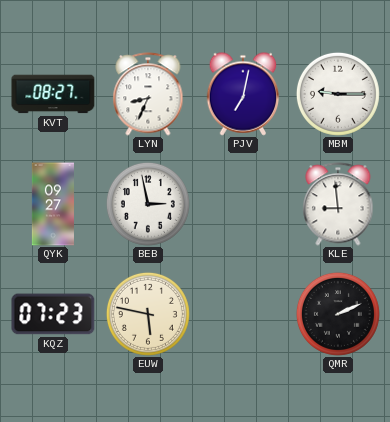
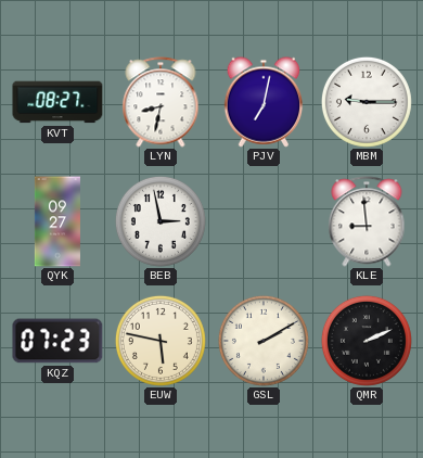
LYN: 8:34 -> 8:32 (161, 102)
GSL: none -> 2:10 (264, 341)
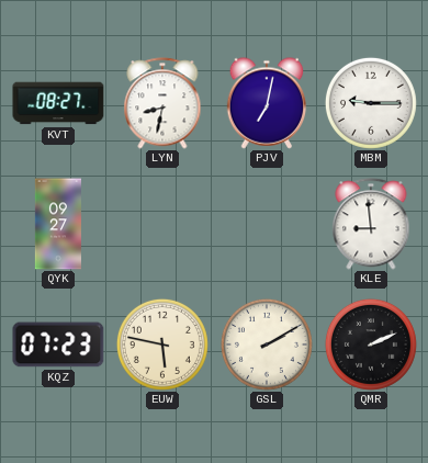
BEB: 2:58 -> none (161, 221)
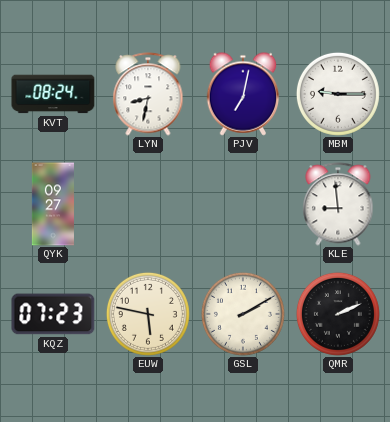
KVT: 08:27 -> 08:24 (53, 94)
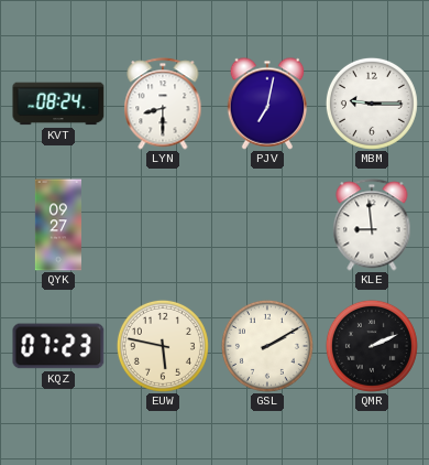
LYN: 8:32 -> 8:30 (163, 104)
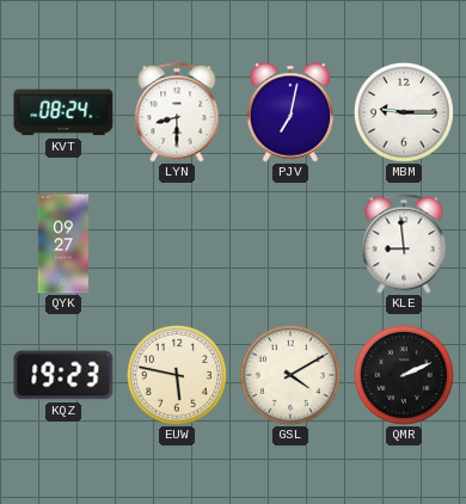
KQZ: 07:23 -> 19:23 (63, 375)
GSL: 2:10 -> 4:10 (290, 375)
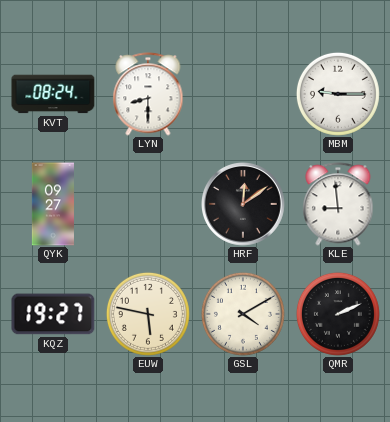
PJV: 7:02 -> none (290, 112)
HRF: none -> 12:09 (244, 205)
KQZ: 19:23 -> 19:27 (53, 314)
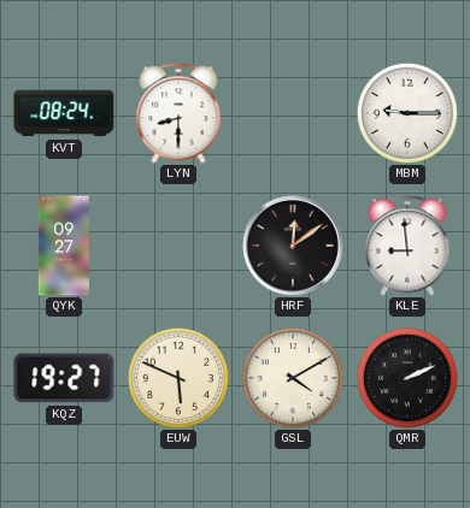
EUW: 5:47 -> 5:49 (178, 378)
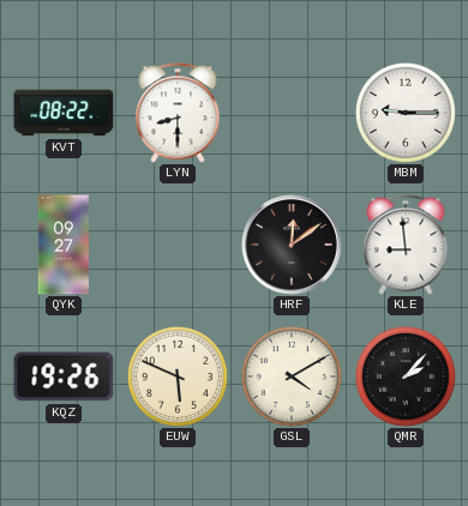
KVT: 08:24 -> 08:22 (64, 113)
KQZ: 19:27 -> 19:26 (64, 377)
QMR: 2:11 -> 2:07 (406, 377)
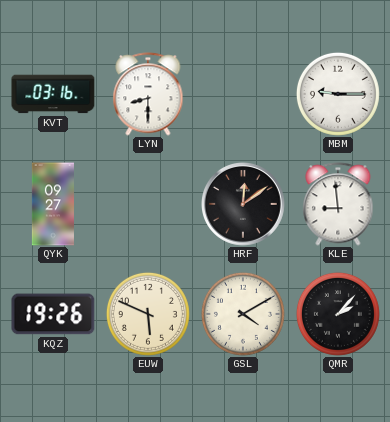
KVT: 08:22 -> 03:16 (53, 94)
